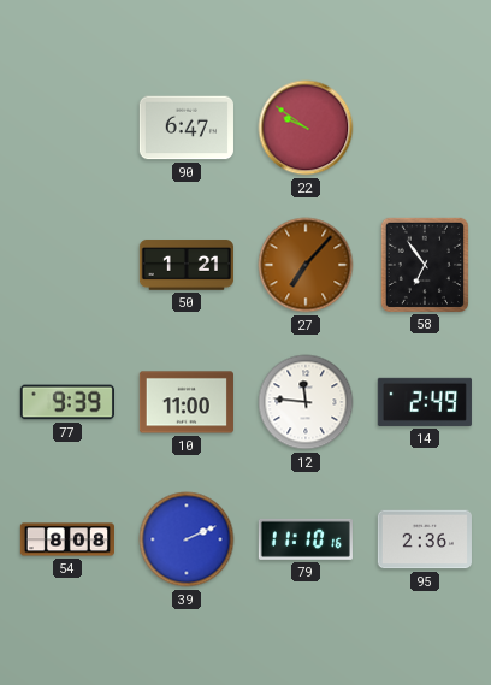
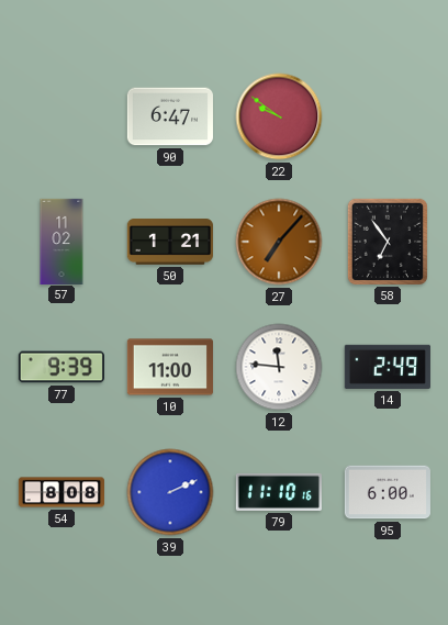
57: none -> 11:02 (61, 241)
95: 2:36 -> 6:00 (388, 492)
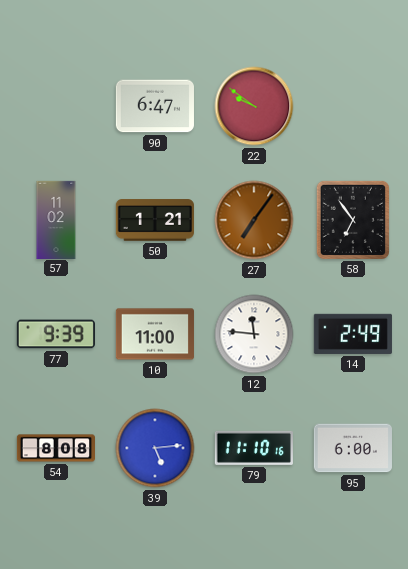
27: 7:07 -> 7:06 (254, 220)
39: 2:11 -> 5:14 (155, 448)
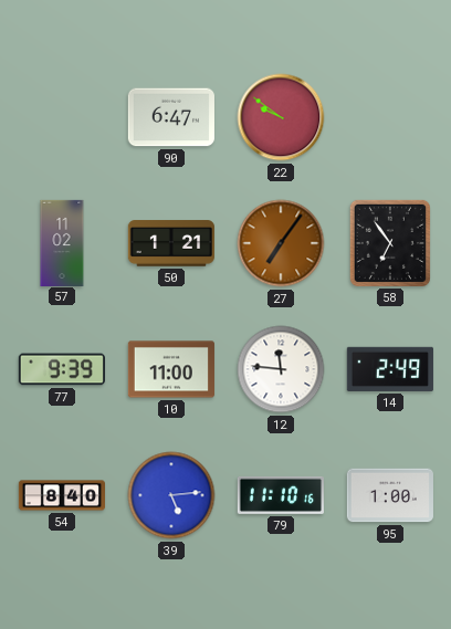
54: 8:08 -> 8:40 (61, 495)
95: 6:00 -> 1:00 (390, 495)
